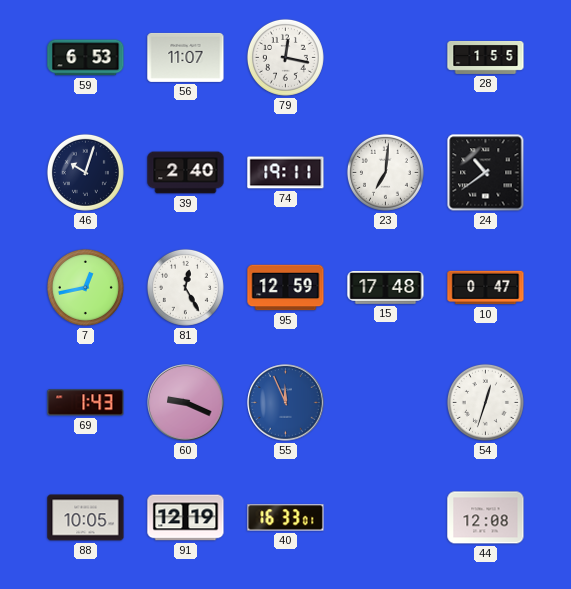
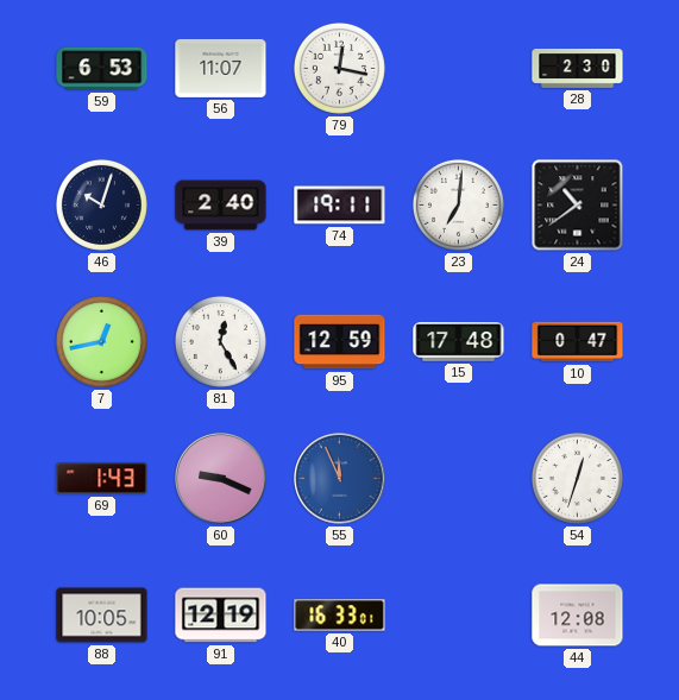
28: 1:55 -> 2:30 (578, 68)
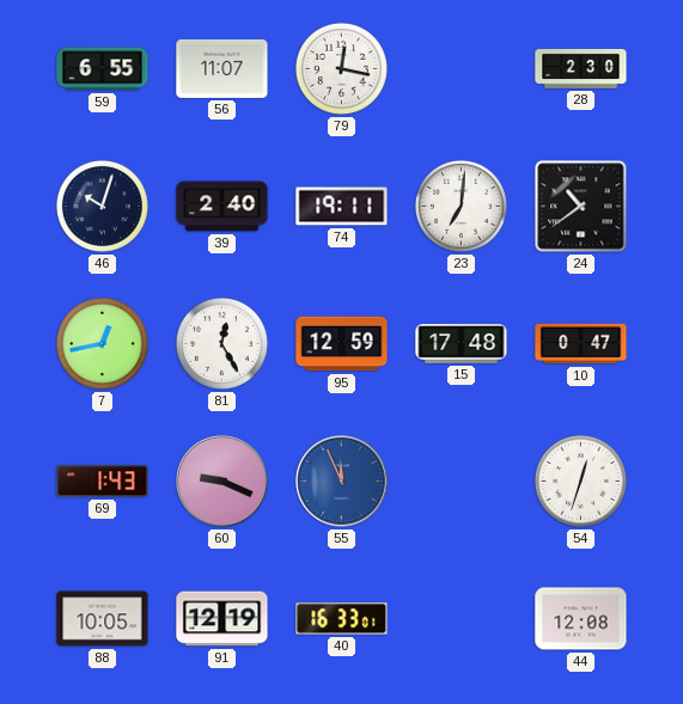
59: 6:53 -> 6:55 (103, 69)
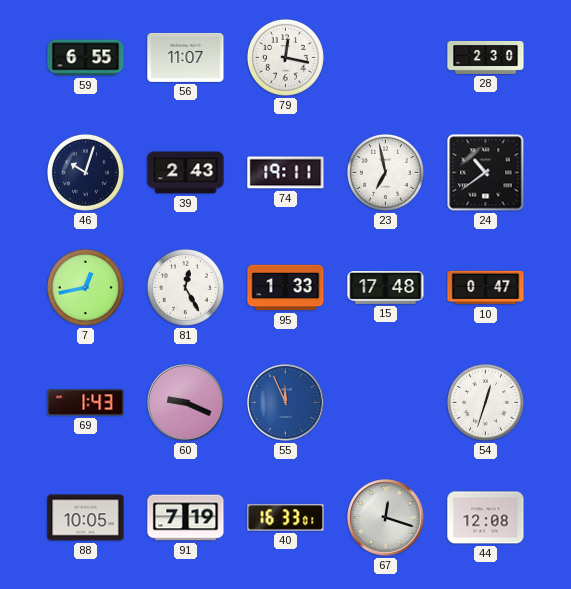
39: 2:40 -> 2:43 (186, 173)
23: 7:01 -> 6:58 (385, 172)
95: 12:59 -> 1:33 (286, 288)
91: 12:19 -> 7:19 (186, 518)
67: none -> 12:18 (386, 518)
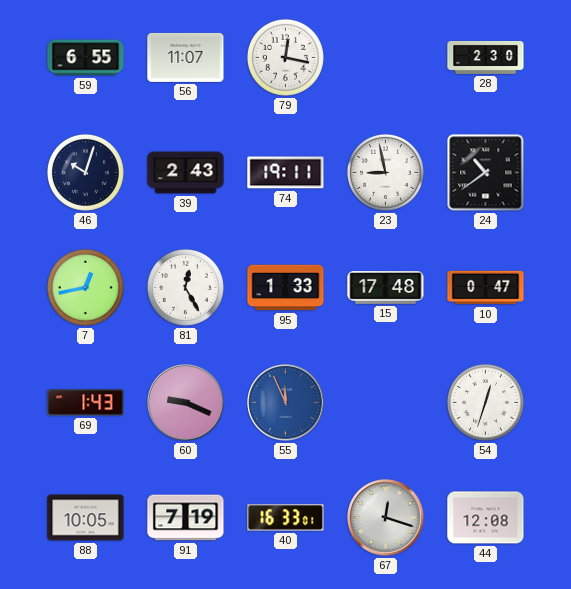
23: 6:58 -> 8:58 (385, 172)
